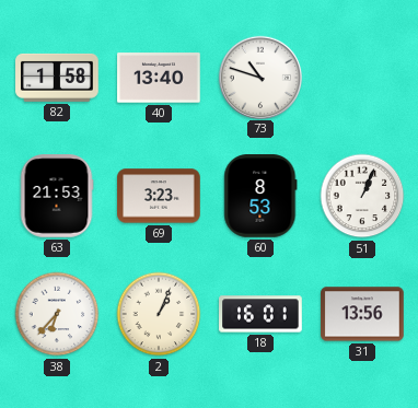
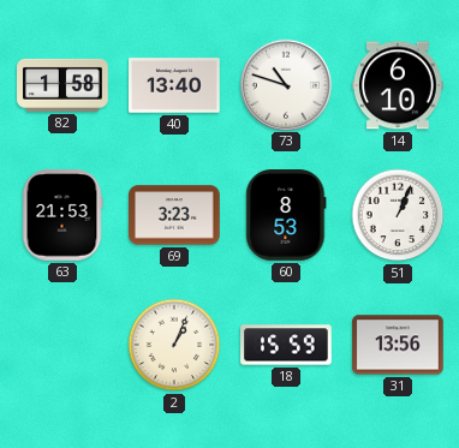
14: none -> 6:10 (398, 85)
38: 6:37 -> none (57, 314)
18: 16:01 -> 15:59 (286, 345)
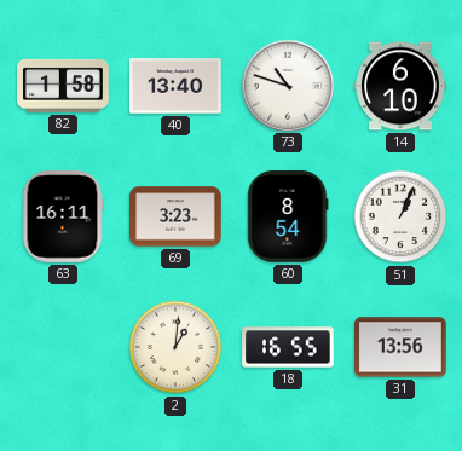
63: 21:53 -> 16:11 (63, 216)
60: 8:53 -> 8:54 (288, 218)
2: 1:04 -> 1:01 (175, 347)
18: 15:59 -> 16:55 (288, 347)
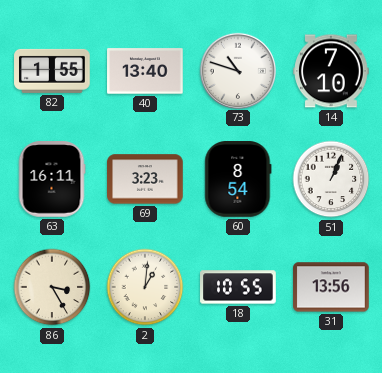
82: 1:58 -> 1:55 (52, 71)
14: 6:10 -> 7:10 (331, 71)
86: none -> 3:25 (52, 287)
18: 16:55 -> 10:55 (238, 287)
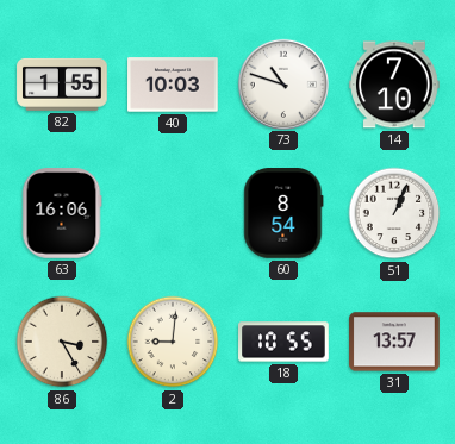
40: 13:40 -> 10:03 (173, 85)
63: 16:11 -> 16:06 (62, 213)
69: 3:23 -> none (145, 179)
2: 1:01 -> 9:01 (173, 342)
31: 13:56 -> 13:57 (394, 342)
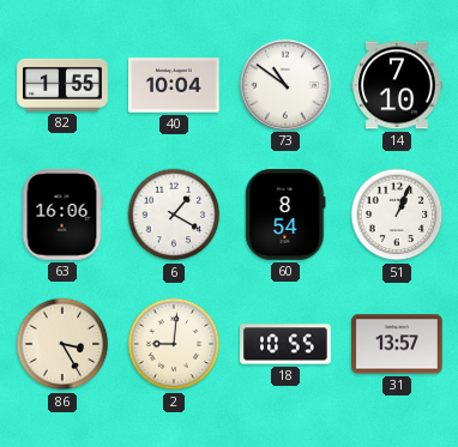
40: 10:03 -> 10:04 (174, 85)
73: 10:48 -> 10:51 (284, 84)
6: none -> 1:20 (174, 215)
